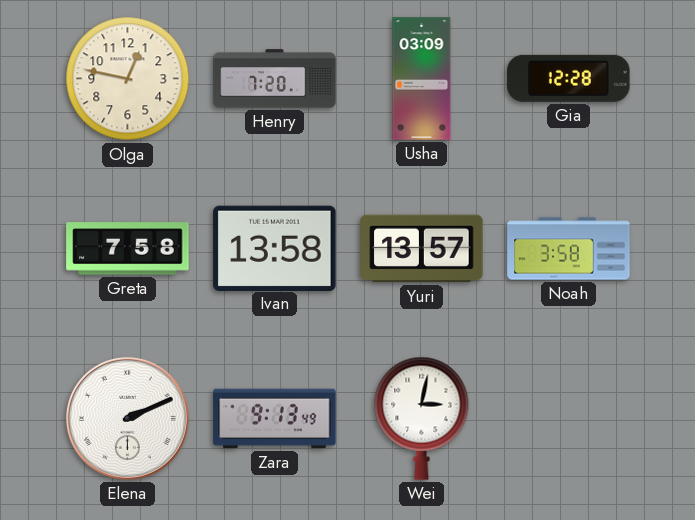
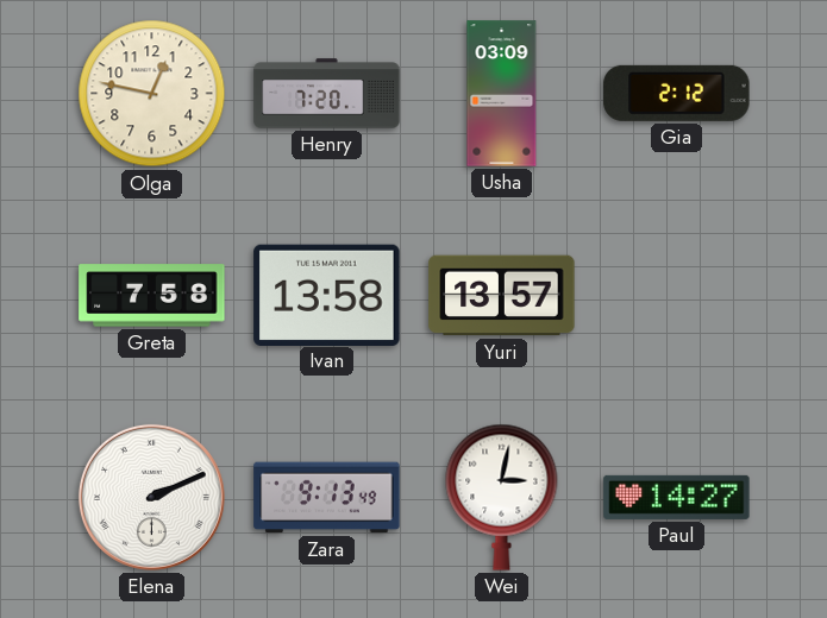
Gia: 12:28 -> 2:12 (677, 93)
Noah: 3:58 -> none (569, 249)
Paul: none -> 14:27 (677, 497)
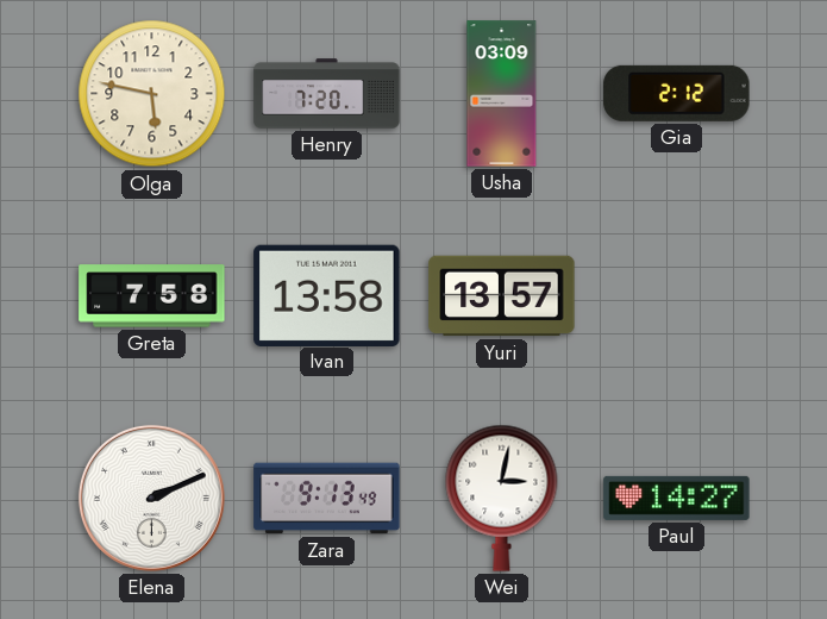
Olga: 12:47 -> 5:47 (152, 94)
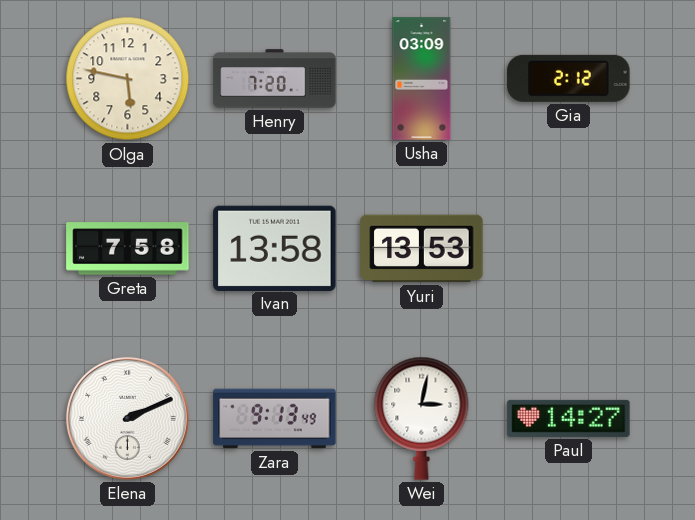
Yuri: 13:57 -> 13:53 (422, 249)
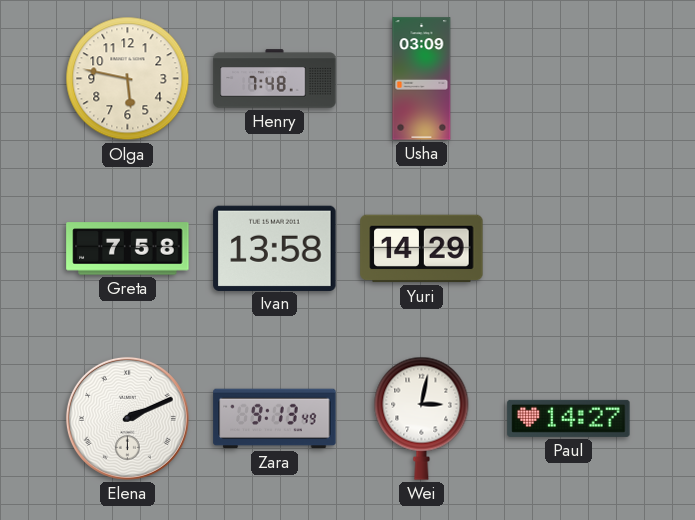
Henry: 7:20 -> 7:48 (275, 79)
Gia: 2:12 -> none (569, 78)
Yuri: 13:53 -> 14:29 (422, 249)
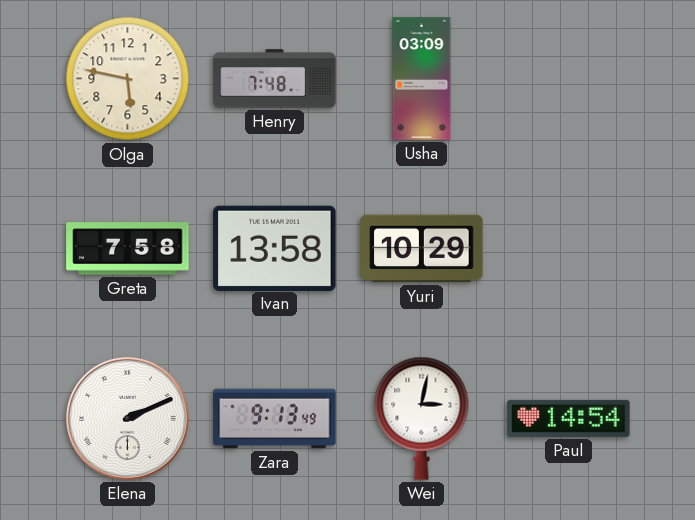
Yuri: 14:29 -> 10:29 (422, 249)
Paul: 14:27 -> 14:54 (569, 418)
